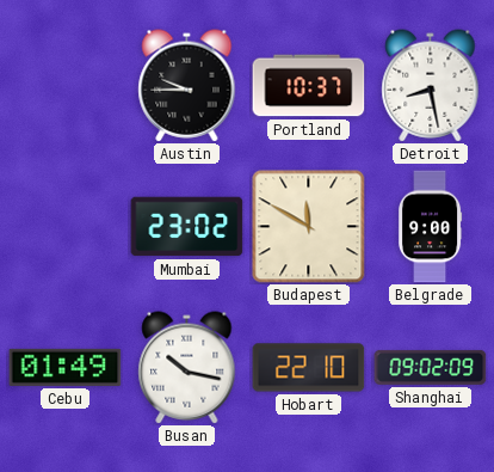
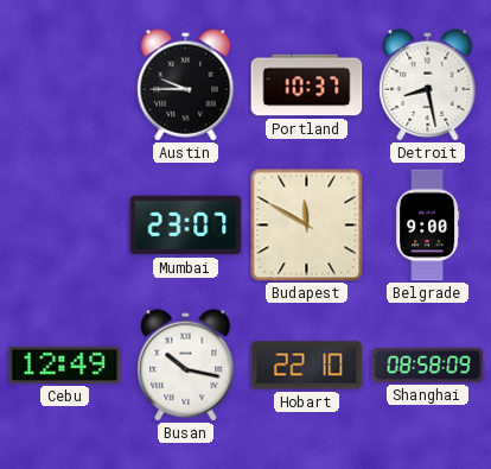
Mumbai: 23:02 -> 23:07 (186, 226)
Cebu: 01:49 -> 12:49 (65, 365)
Shanghai: 09:02 -> 08:58 (428, 365)
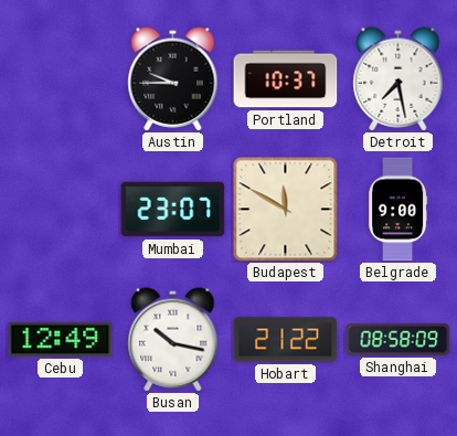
Detroit: 8:28 -> 7:28 (398, 79)
Hobart: 22:10 -> 21:22 (286, 340)
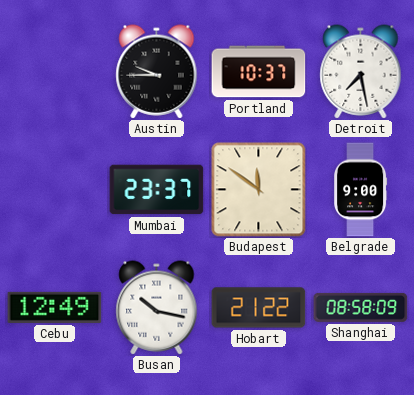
Mumbai: 23:07 -> 23:37 (157, 190)
Budapest: 11:50 -> 11:51 (259, 190)
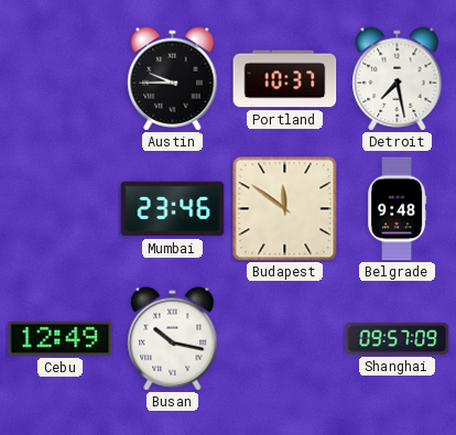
Mumbai: 23:37 -> 23:46 (173, 209)
Belgrade: 9:00 -> 9:48 (398, 209)
Hobart: 21:22 -> none (259, 308)
Shanghai: 08:58 -> 09:57 (398, 338)
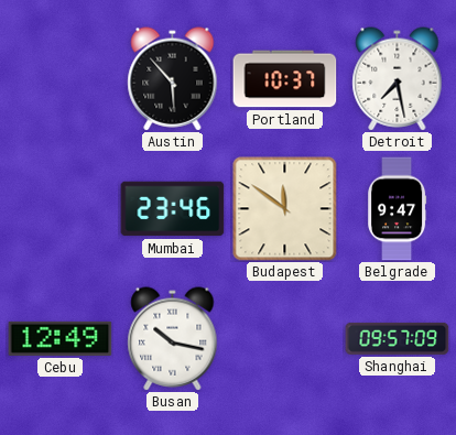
Austin: 9:45 -> 5:53 (173, 79)
Belgrade: 9:48 -> 9:47 (398, 209)
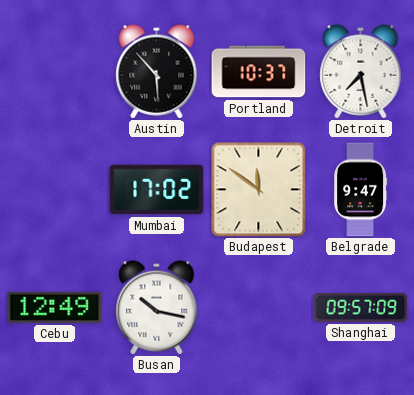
Mumbai: 23:46 -> 17:02 (157, 190)
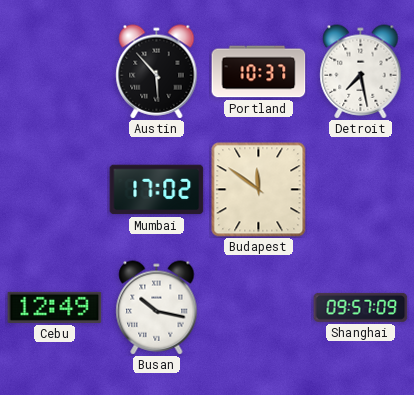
Belgrade: 9:47 -> none (361, 190)
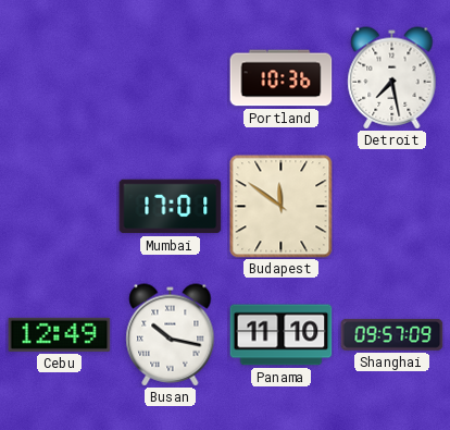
Austin: 5:53 -> none (157, 72)
Portland: 10:37 -> 10:36 (282, 78)
Mumbai: 17:02 -> 17:01 (171, 207)
Panama: none -> 11:10 (282, 335)
